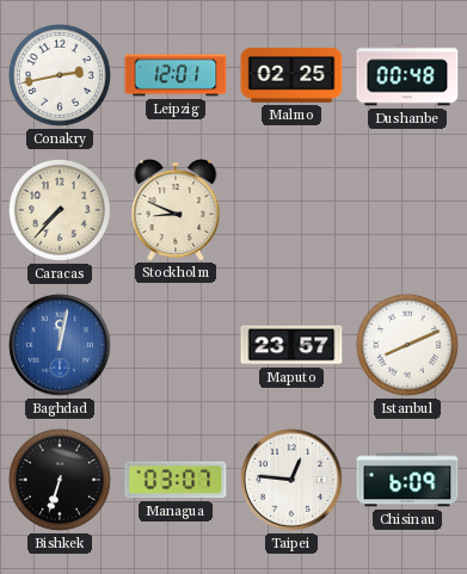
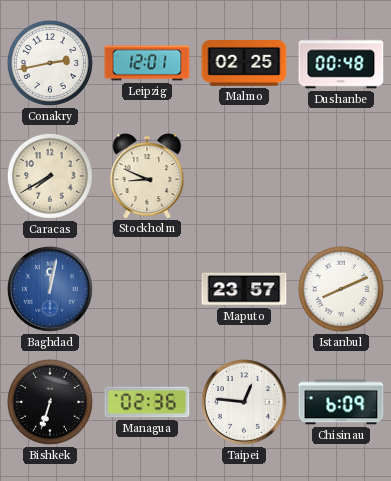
Caracas: 7:37 -> 7:40 (50, 176)
Managua: 03:07 -> 02:36 (147, 402)
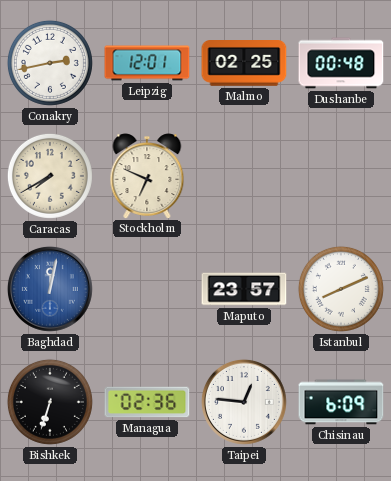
Stockholm: 8:49 -> 6:49 (147, 176)
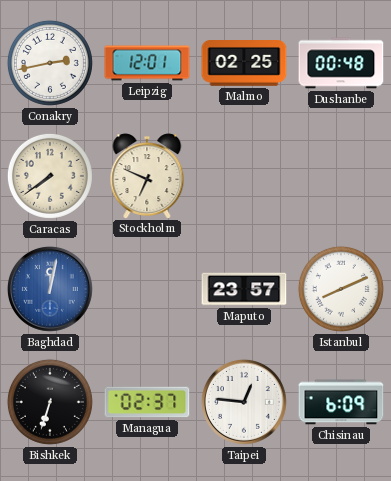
Caracas: 7:40 -> 7:39 (50, 176)
Managua: 02:36 -> 02:37 (147, 402)
